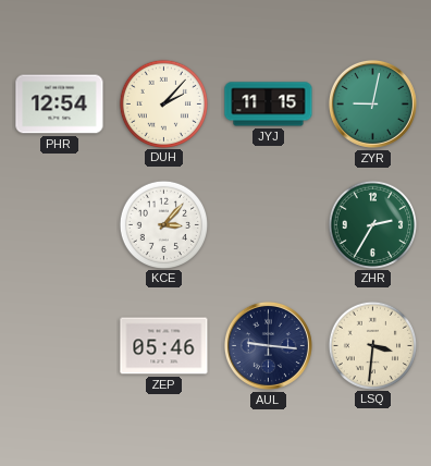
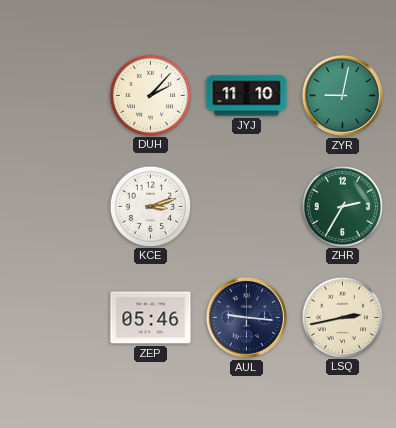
PHR: 12:54 -> none (60, 105)
JYJ: 11:15 -> 11:10 (247, 96)
KCE: 3:07 -> 3:12 (150, 206)
LSQ: 3:31 -> 2:43 (342, 317)
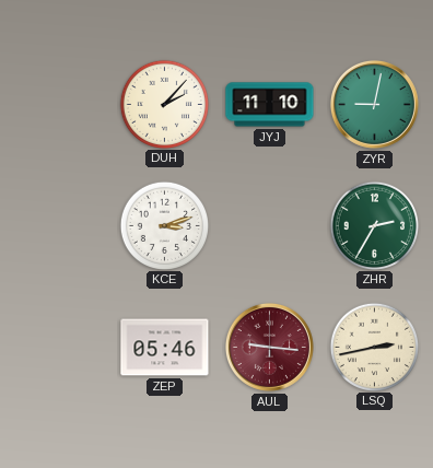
AUL dial: navy -> burgundy (269, 347)
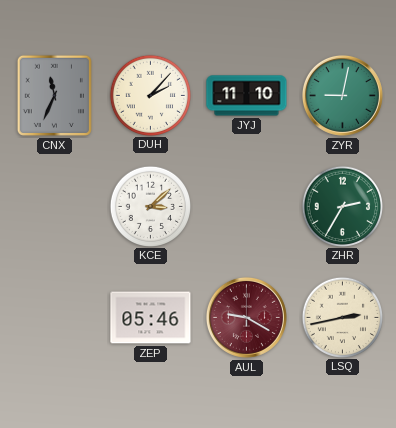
CNX: none -> 11:34 (54, 95)
KCE: 3:12 -> 3:08 (150, 206)
AUL: 9:16 -> 9:20 (246, 317)
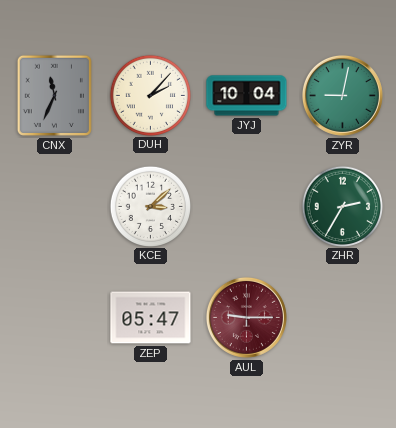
JYJ: 11:10 -> 10:04 (247, 96)
ZEP: 05:46 -> 05:47 (151, 318)
AUL: 9:20 -> 9:15 (246, 317)
LSQ: 2:43 -> none (342, 317)
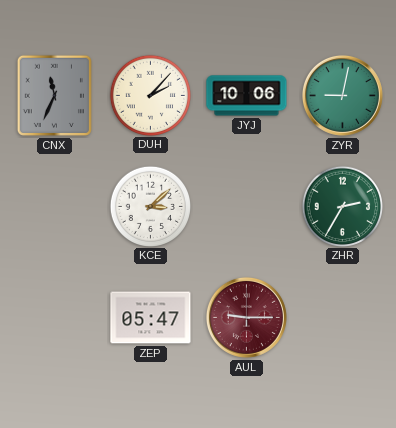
JYJ: 10:04 -> 10:06 (247, 96)
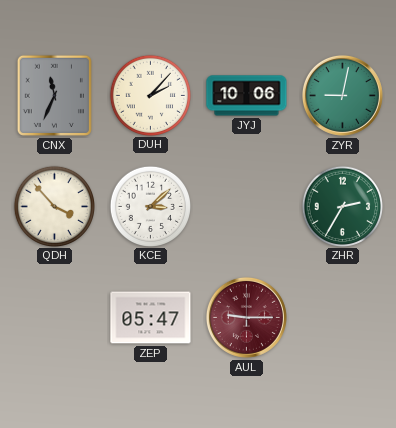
QDH: none -> 3:53 (54, 206)
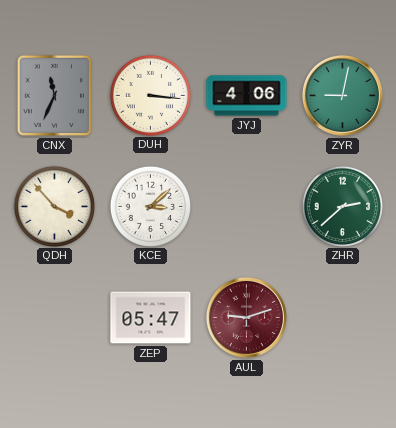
DUH: 2:07 -> 3:16 (150, 95)
JYJ: 10:06 -> 4:06 (247, 96)
ZHR: 2:35 -> 2:38 (342, 206)
AUL: 9:15 -> 9:12 (246, 317)
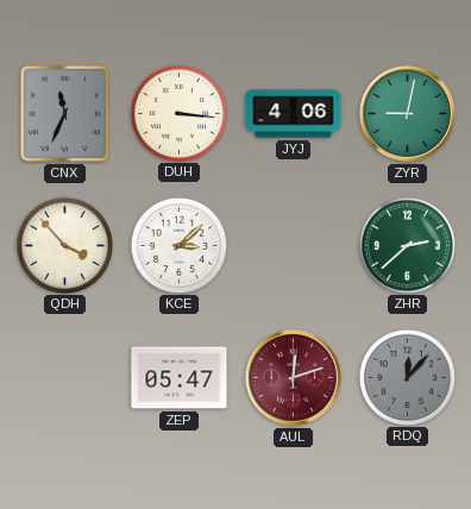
AUL: 9:12 -> 12:12 (293, 377)
RDQ: none -> 12:07 (407, 377)
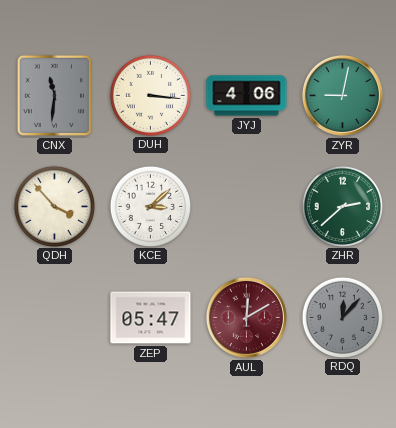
CNX: 11:34 -> 11:31 (54, 95)
AUL: 12:12 -> 12:10 (246, 317)
